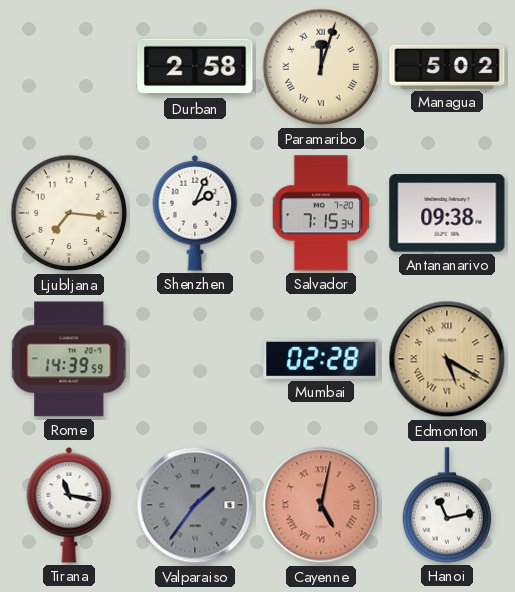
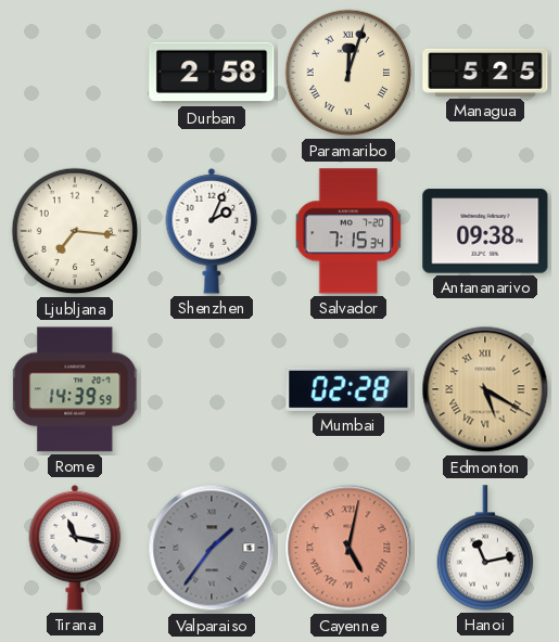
Managua: 5:02 -> 5:25 (485, 73)
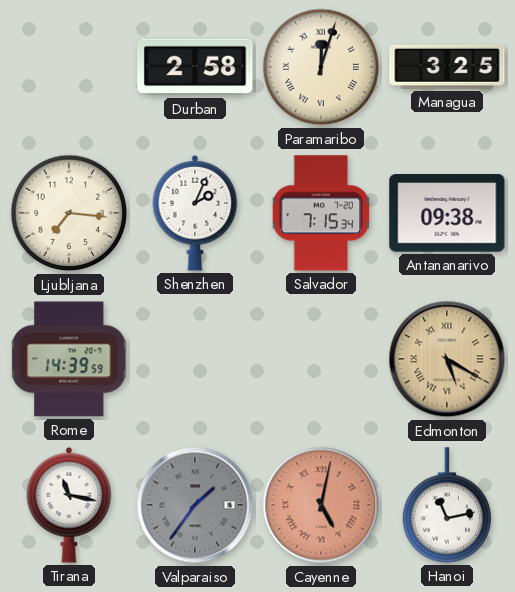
Managua: 5:25 -> 3:25 (447, 67)
Mumbai: 02:28 -> none (348, 389)
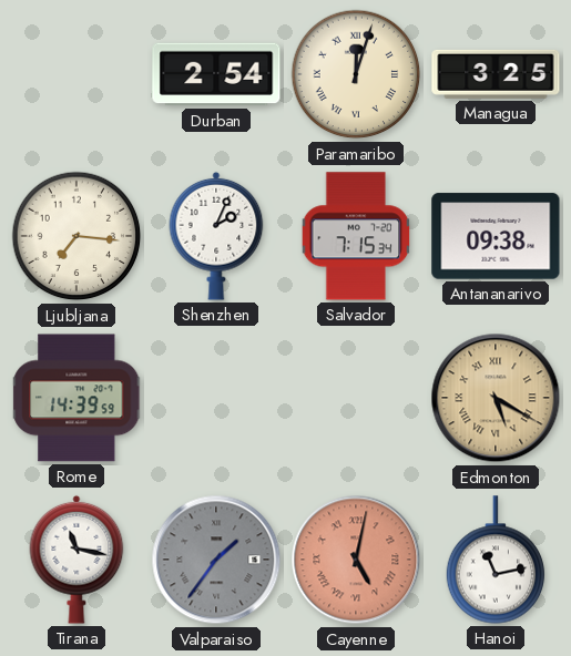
Durban: 2:58 -> 2:54 (216, 74)
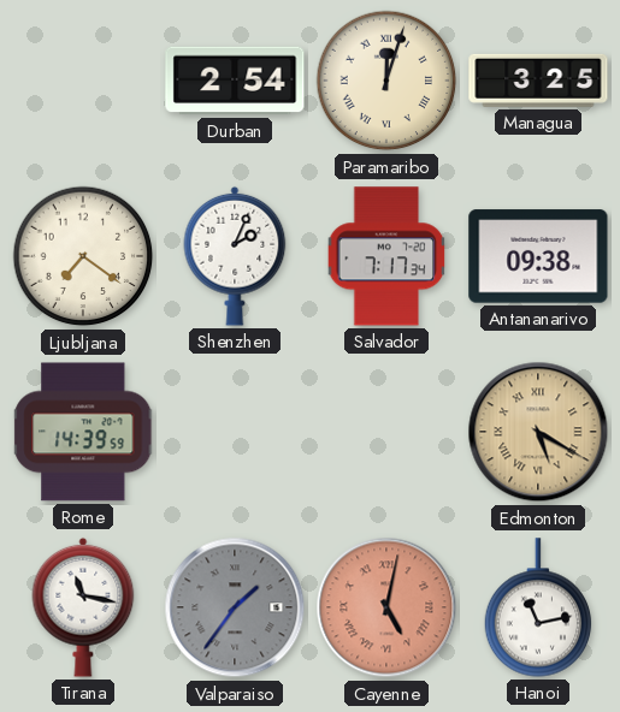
Ljubljana: 7:16 -> 7:21 (83, 256)
Salvador: 7:15 -> 7:17 (386, 256)
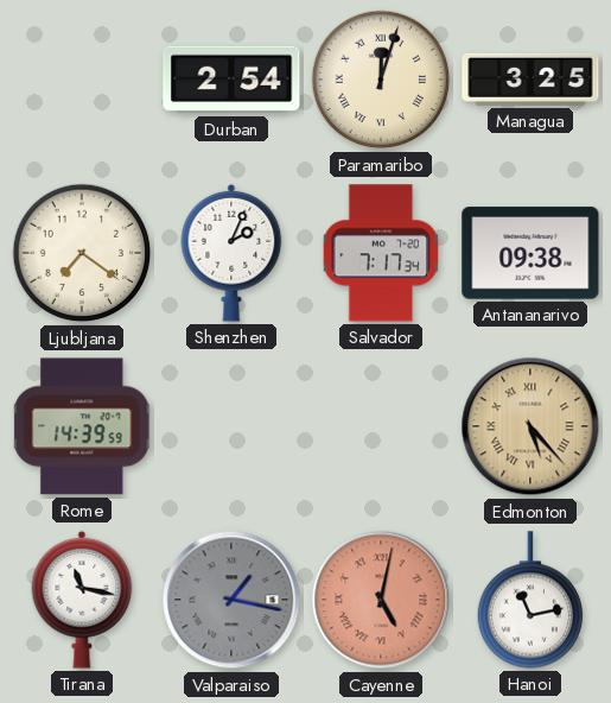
Edmonton: 5:20 -> 5:23 (530, 426)
Valparaiso: 1:36 -> 1:17 (231, 600)
